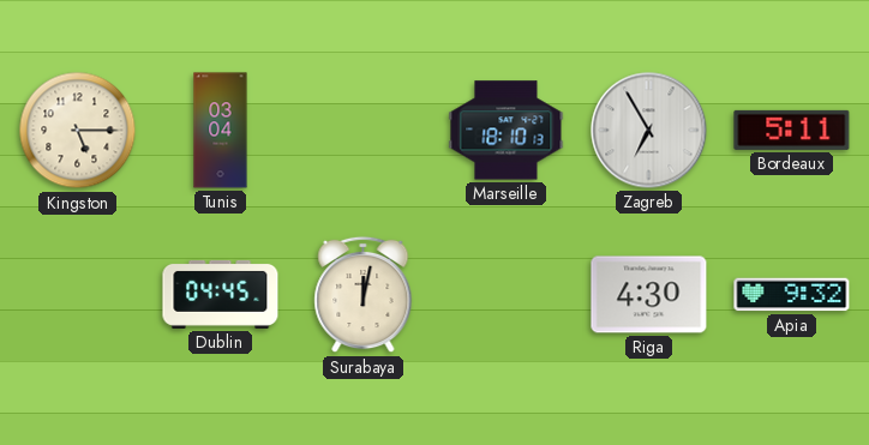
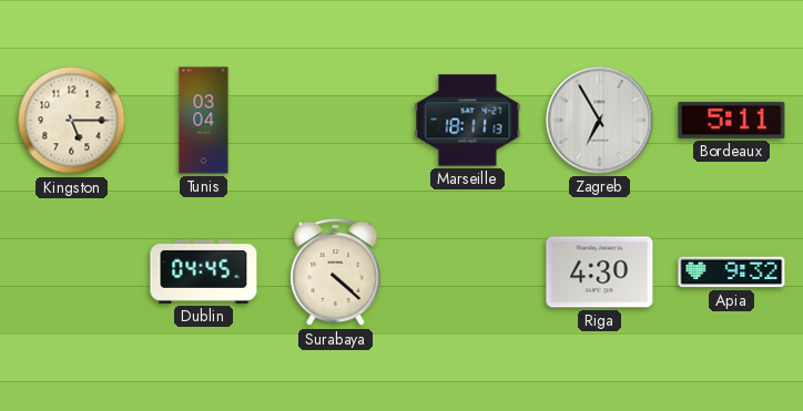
Marseille: 18:10 -> 18:11 (468, 121)
Surabaya: 12:02 -> 4:22 (336, 273)
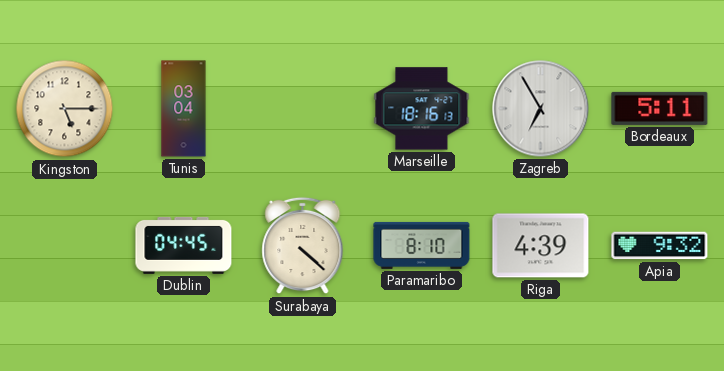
Marseille: 18:11 -> 18:16 (422, 109)
Paramaribo: none -> 8:10 (422, 245)
Riga: 4:30 -> 4:39 (541, 246)
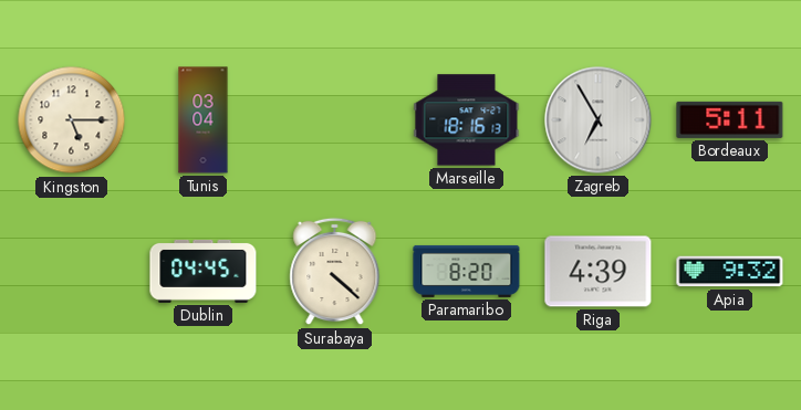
Paramaribo: 8:10 -> 8:20 (467, 271)
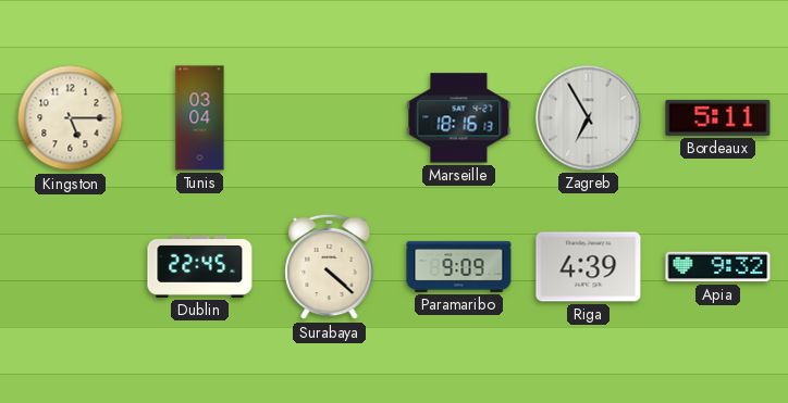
Dublin: 04:45 -> 22:45 (200, 266)
Paramaribo: 8:20 -> 9:09 (459, 266)
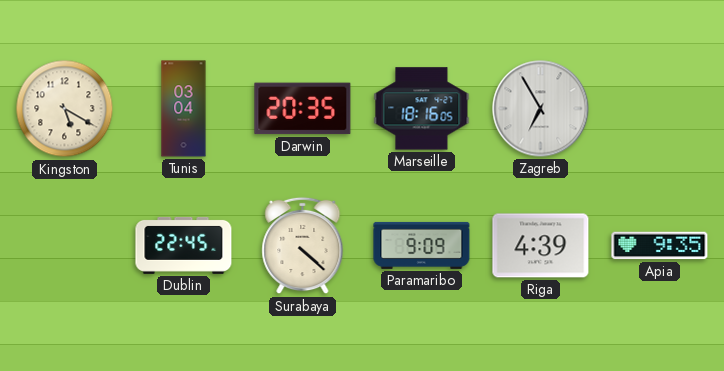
Kingston: 5:15 -> 5:20 (65, 109)
Darwin: none -> 20:35 (303, 109)
Marseille: 18:16:13 -> 18:16:05 (422, 109)
Bordeaux: 5:11 -> none (718, 117)
Apia: 9:32 -> 9:35 (660, 246)
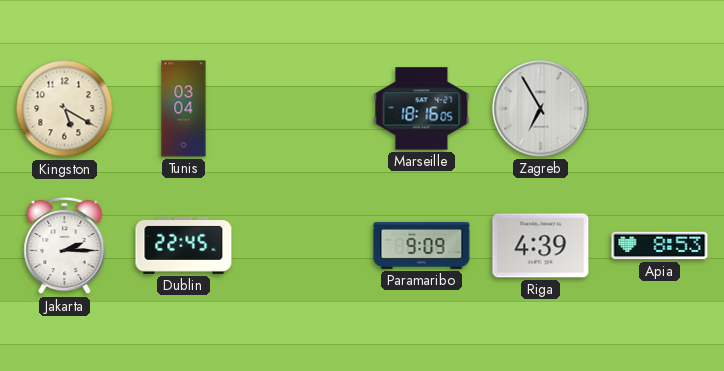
Darwin: 20:35 -> none (303, 109)
Jakarta: none -> 2:15 (65, 246)
Surabaya: 4:22 -> none (303, 246)
Apia: 9:35 -> 8:53 (660, 246)
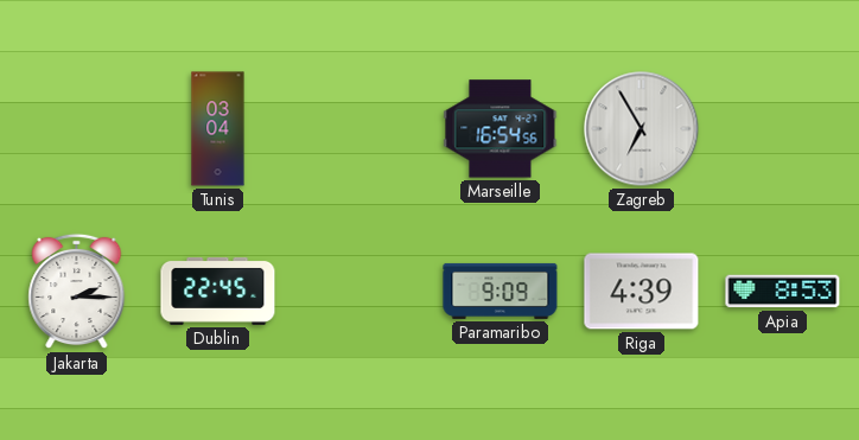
Kingston: 5:20 -> none (65, 109)
Marseille: 18:16 -> 16:54 (501, 129)
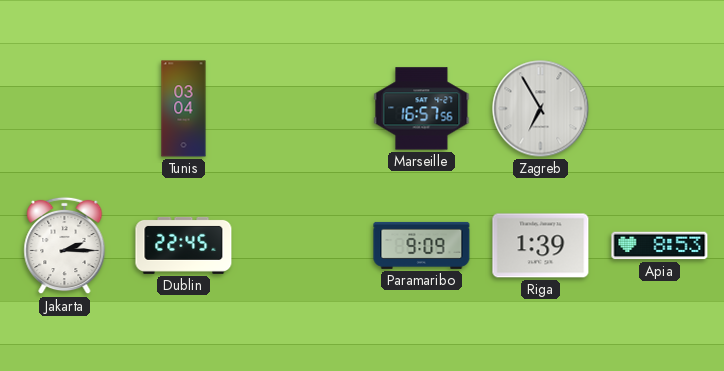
Marseille: 16:54 -> 16:57 (422, 109)
Riga: 4:39 -> 1:39 (541, 246)
